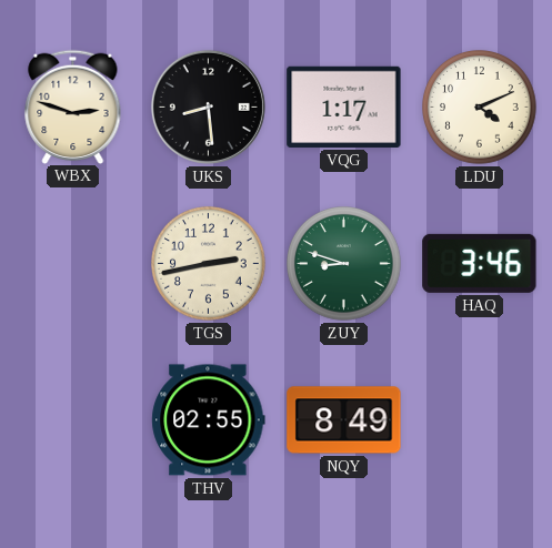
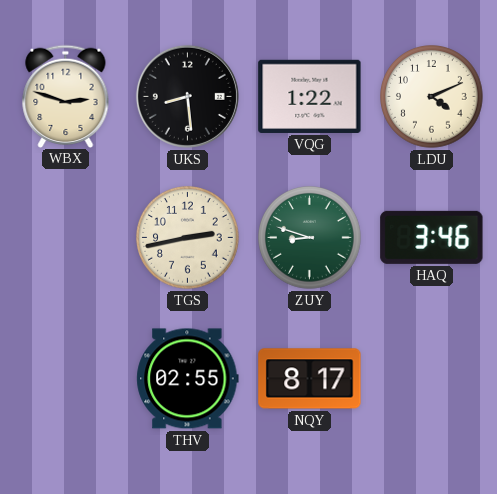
VQG: 1:17 -> 1:22 (310, 96)
NQY: 8:49 -> 8:17 (310, 379)
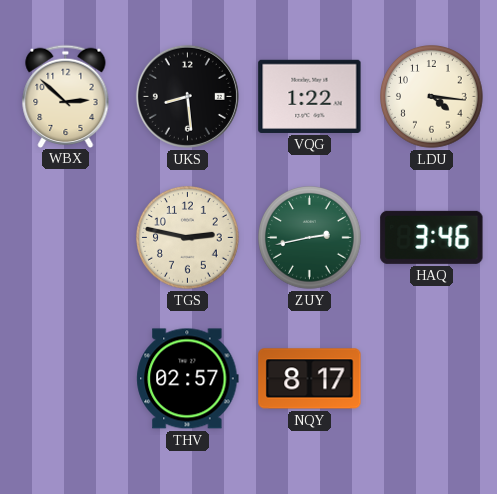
WBX: 2:48 -> 2:52 (66, 96)
LDU: 4:11 -> 4:16 (432, 97)
TGS: 2:43 -> 2:47 (188, 238)
ZUY: 8:48 -> 2:43 (310, 238)
THV: 02:55 -> 02:57 (188, 379)
